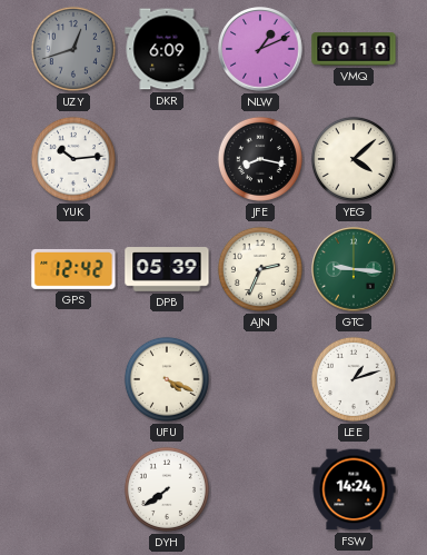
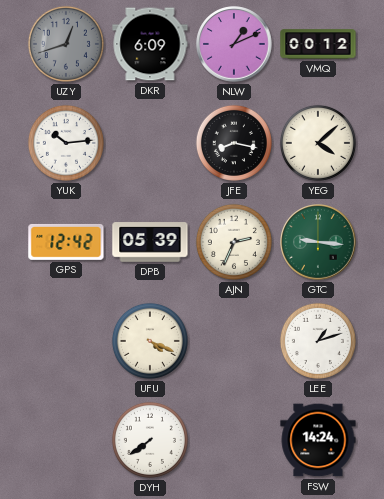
VMQ: 00:10 -> 00:12 (318, 44)
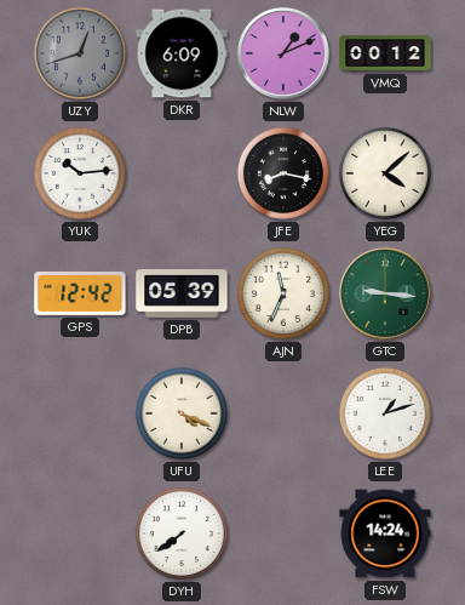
AJN: 2:34 -> 11:34 (283, 293)
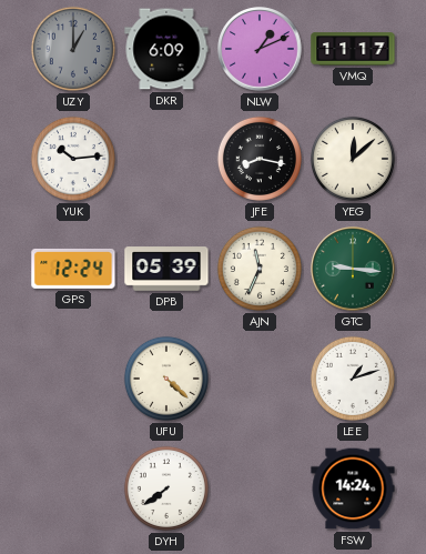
UZY: 12:42 -> 1:00 (73, 49)
VMQ: 00:12 -> 11:17 (353, 49)
YEG: 4:08 -> 12:08 (353, 159)
GPS: 12:42 -> 12:24 (73, 269)
UFU: 4:19 -> 4:22 (166, 379)
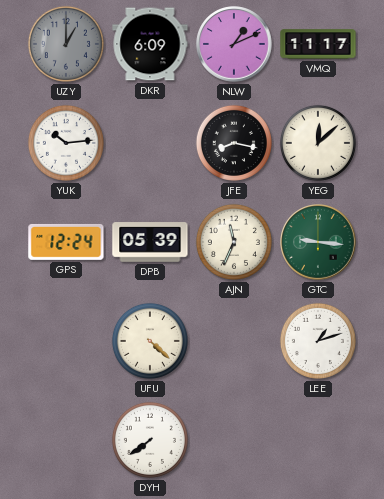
FSW: 14:24 -> none (353, 488)
